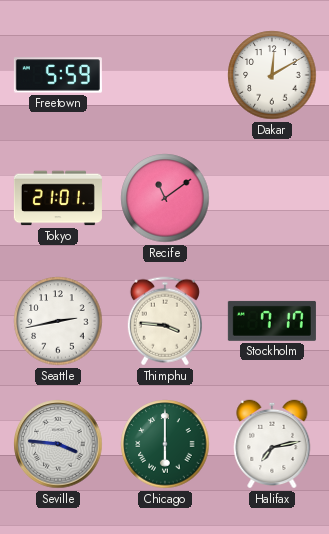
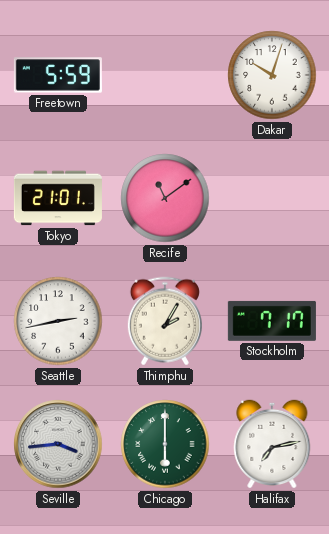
Dakar: 12:10 -> 10:03 (272, 75)
Thimphu: 3:46 -> 2:05 (165, 321)
Seville: 3:46 -> 3:44 (58, 444)
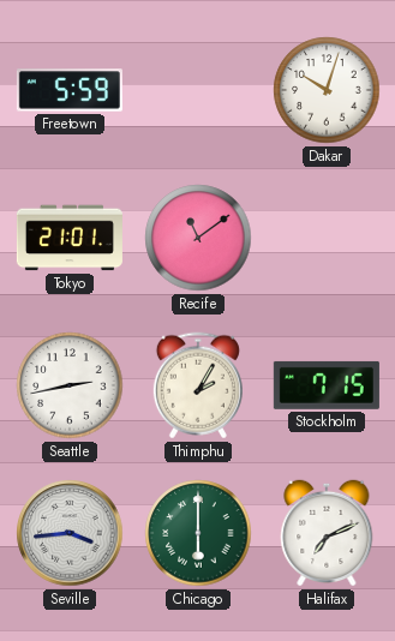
Stockholm: 7:17 -> 7:15 (327, 385)
Halifax: 7:13 -> 7:11 (327, 533)
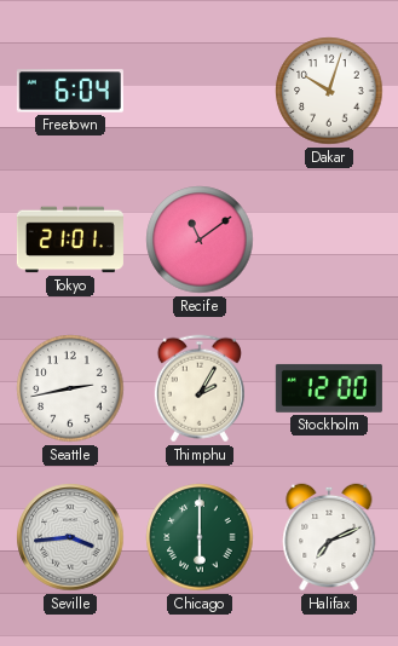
Freetown: 5:59 -> 6:04 (70, 91)
Stockholm: 7:15 -> 12:00 (329, 388)
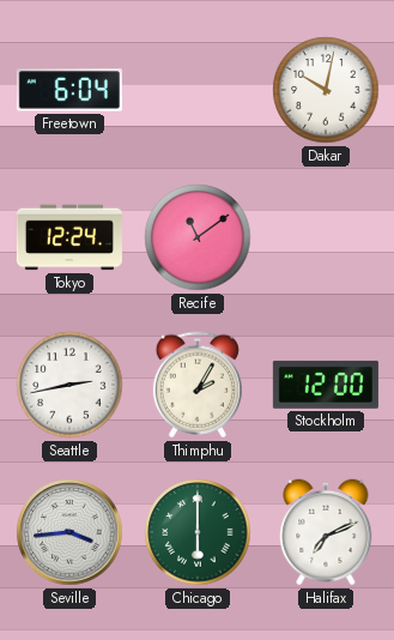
Dakar: 10:03 -> 10:02 (326, 90)
Tokyo: 21:01 -> 12:24 (69, 237)
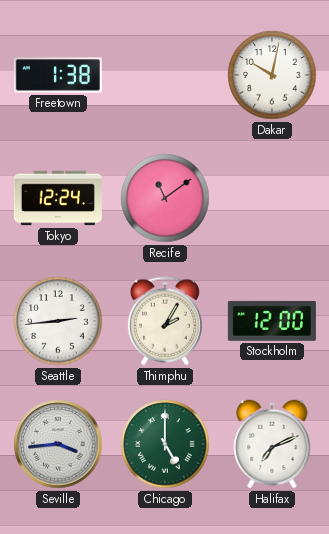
Freetown: 6:04 -> 1:38 (58, 75)
Seattle: 2:43 -> 2:44 (58, 321)
Chicago: 6:00 -> 5:00 (165, 444)
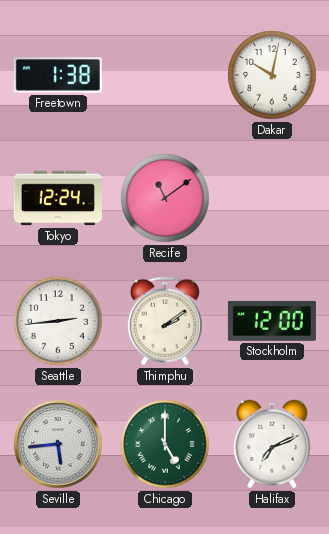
Thimphu: 2:05 -> 2:09 (165, 321)
Seville: 3:44 -> 5:44 (58, 444)
